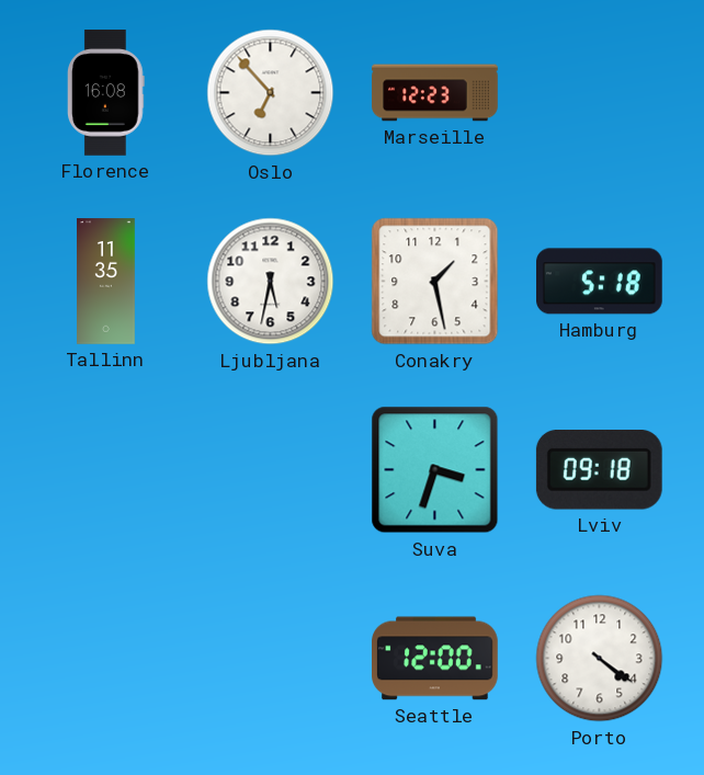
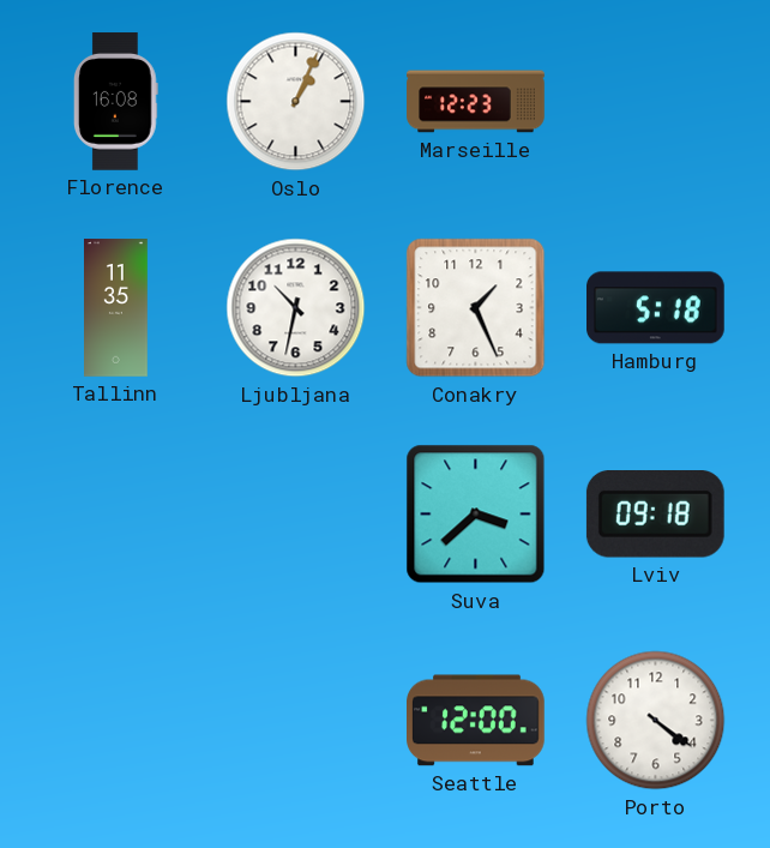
Oslo: 6:53 -> 1:04 (296, 102)
Ljubljana: 5:32 -> 10:32 (296, 308)
Conakry: 1:28 -> 1:26 (476, 308)
Suva: 3:33 -> 3:38 (476, 515)
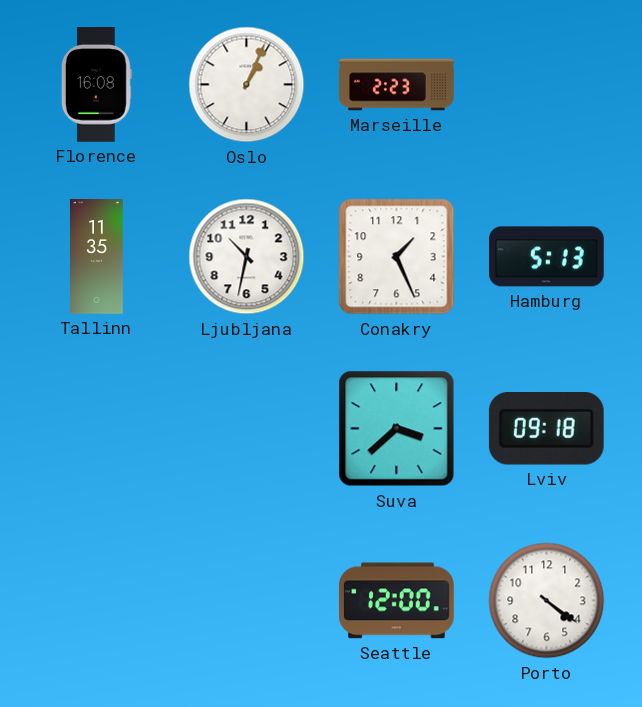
Marseille: 12:23 -> 2:23 (397, 85)
Hamburg: 5:18 -> 5:13 (547, 257)
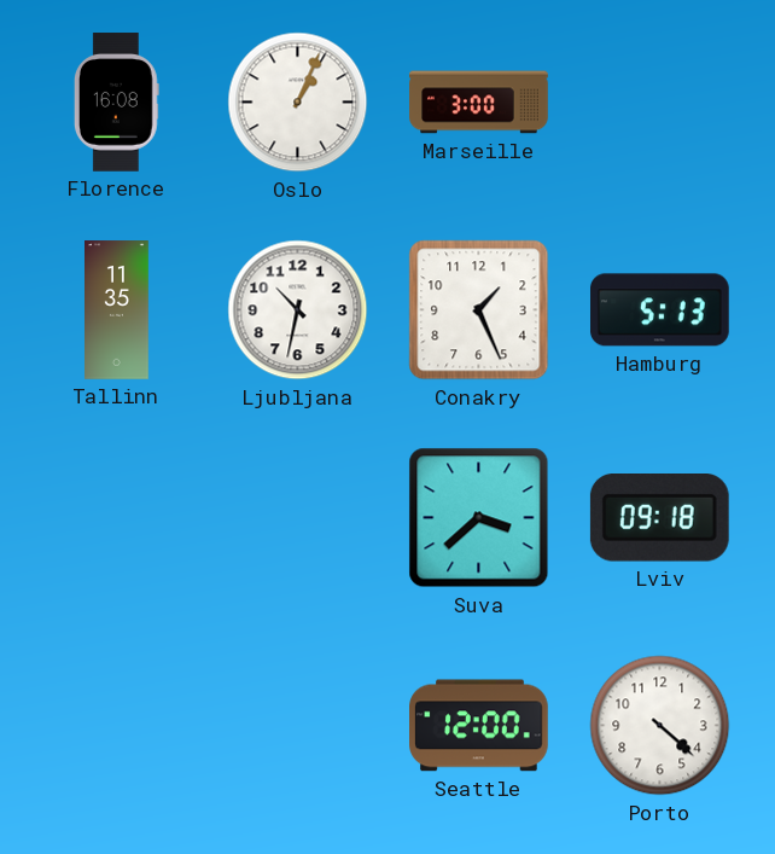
Marseille: 2:23 -> 3:00 (479, 103)
Porto: 4:21 -> 4:22 (660, 726)
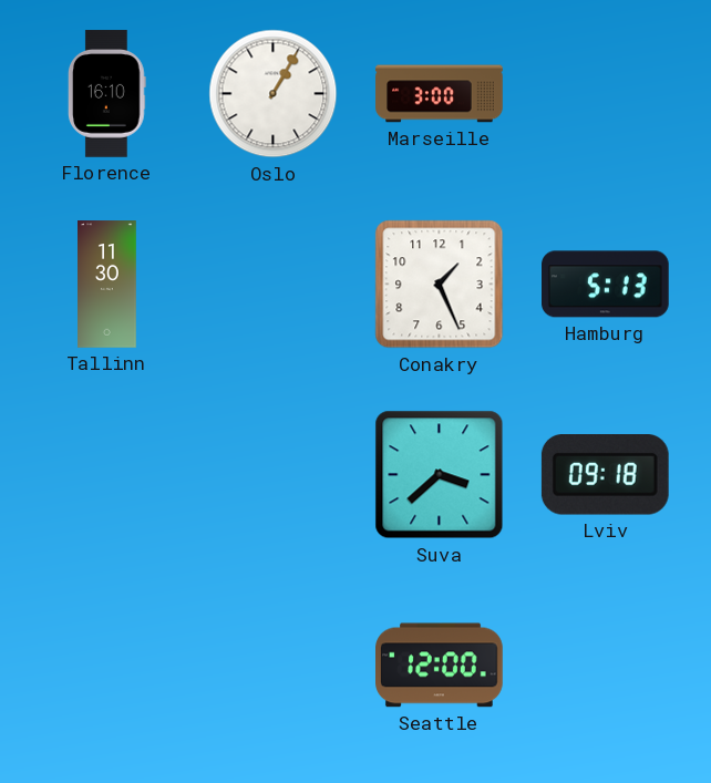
Florence: 16:08 -> 16:10 (107, 94)
Oslo: 1:04 -> 1:05 (274, 94)
Tallinn: 11:35 -> 11:30 (107, 285)
Ljubljana: 10:32 -> none (298, 310)
Porto: 4:22 -> none (660, 726)
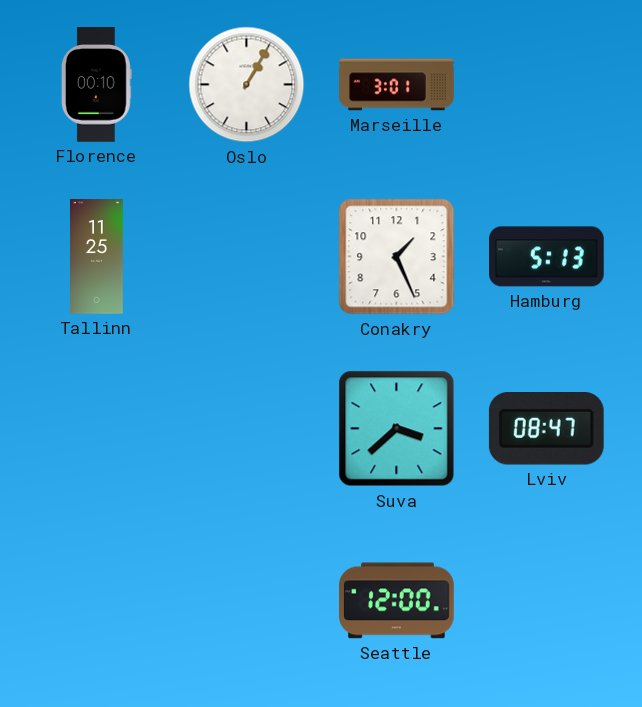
Florence: 16:10 -> 00:10 (97, 85)
Marseille: 3:00 -> 3:01 (397, 85)
Tallinn: 11:30 -> 11:25 (97, 257)
Lviv: 09:18 -> 08:47 (546, 429)
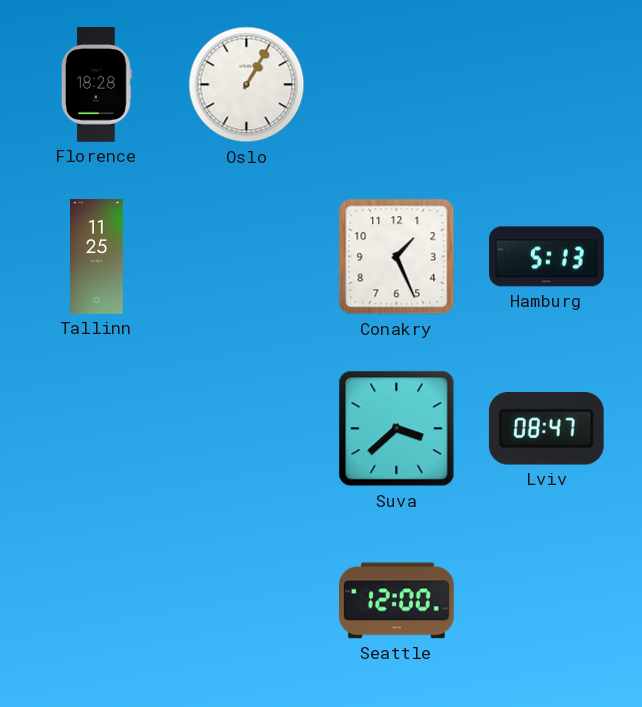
Florence: 00:10 -> 18:28 (97, 85)
Marseille: 3:01 -> none (397, 85)
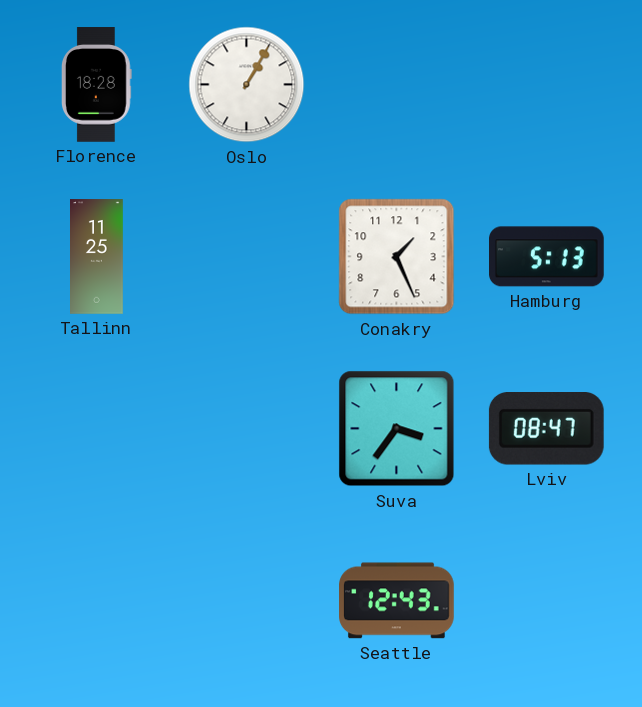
Suva: 3:38 -> 3:36 (397, 429)
Seattle: 12:00 -> 12:43 (397, 601)
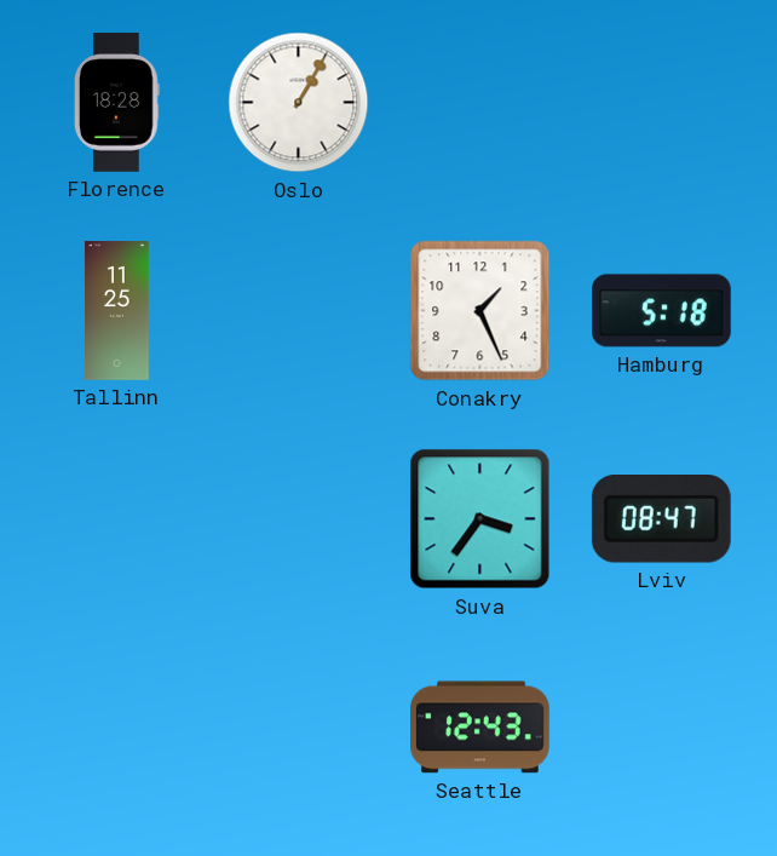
Hamburg: 5:13 -> 5:18 (662, 311)
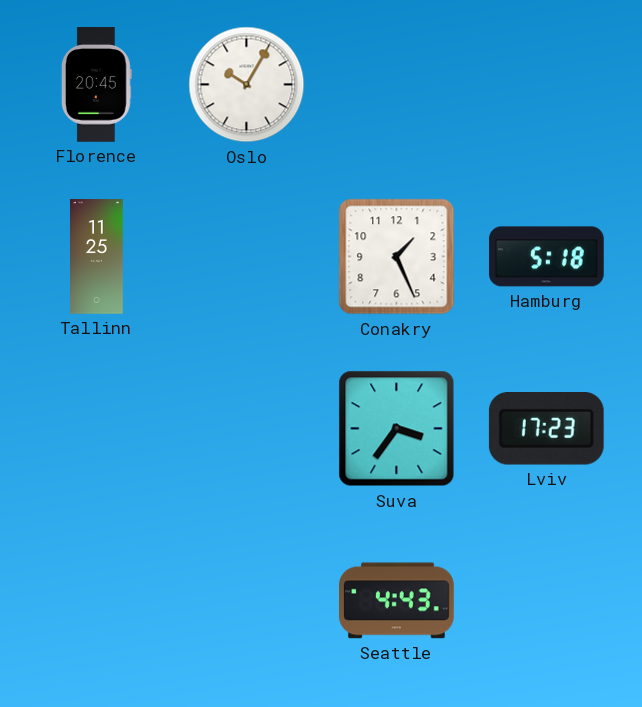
Florence: 18:28 -> 20:45 (97, 85)
Oslo: 1:05 -> 10:05 (247, 85)
Lviv: 08:47 -> 17:23 (546, 429)
Seattle: 12:43 -> 4:43 (397, 601)
